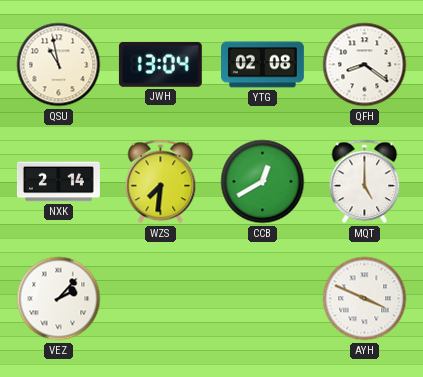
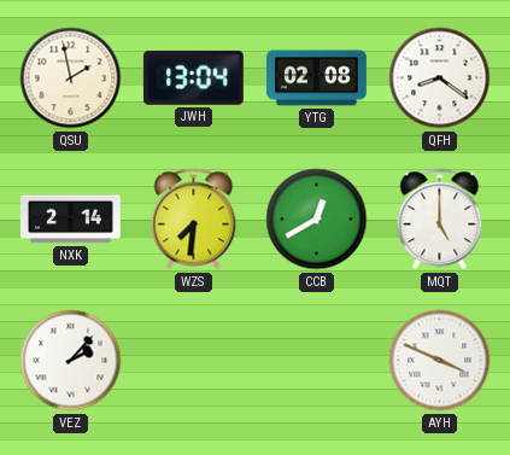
QSU: 10:58 -> 1:58 (71, 78)
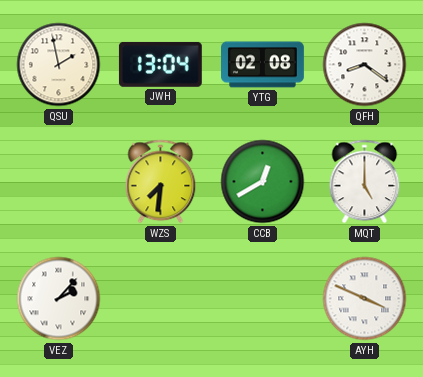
NXK: 2:14 -> none (71, 220)
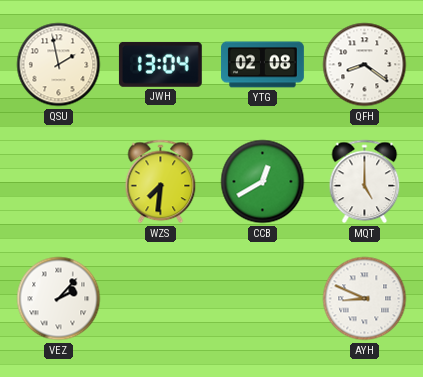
AYH: 3:49 -> 8:49 (365, 299)
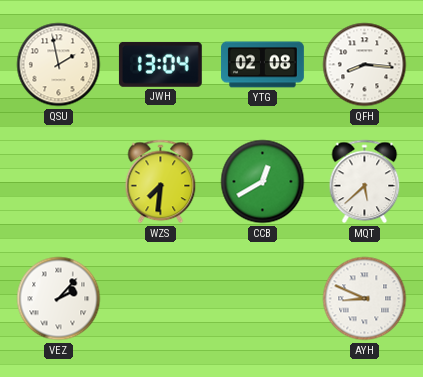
QFH: 8:21 -> 8:16 (365, 65)
MQT: 5:00 -> 5:38 (365, 182)
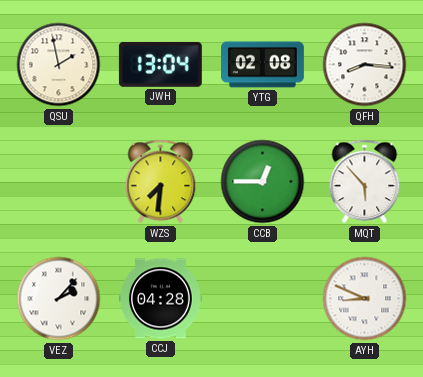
CCB: 12:40 -> 12:45 (263, 182)
MQT: 5:38 -> 5:53 (365, 182)
CCJ: none -> 04:28 (161, 299)
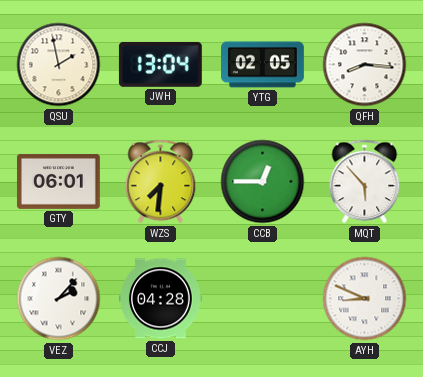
YTG: 02:08 -> 02:05 (263, 65)
GTY: none -> 06:01 (58, 181)
